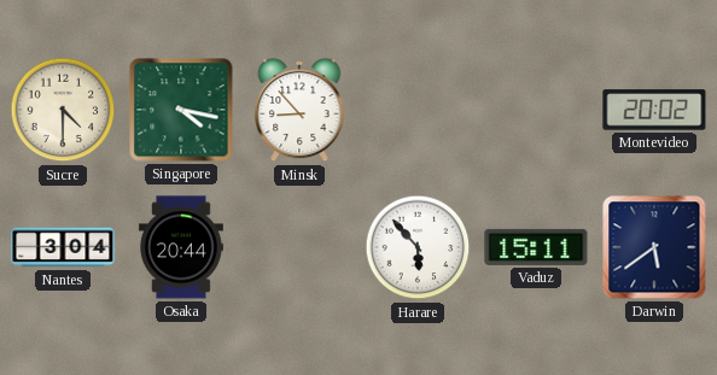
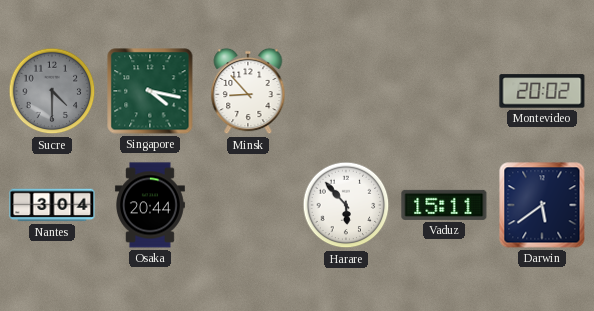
Sucre dial: cream -> grey (52, 91)
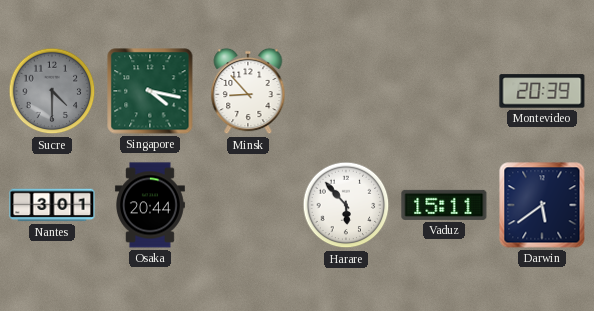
Montevideo: 20:02 -> 20:39 (542, 91)
Nantes: 3:04 -> 3:01 (52, 205)
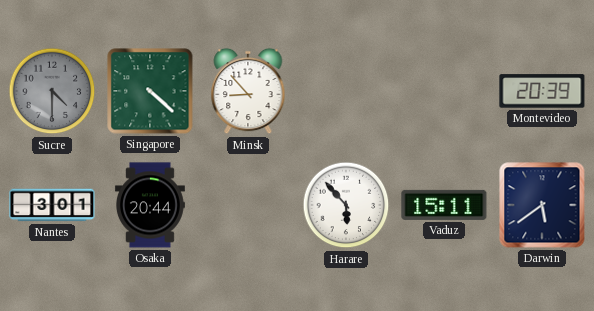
Singapore: 4:17 -> 4:22 (150, 91)
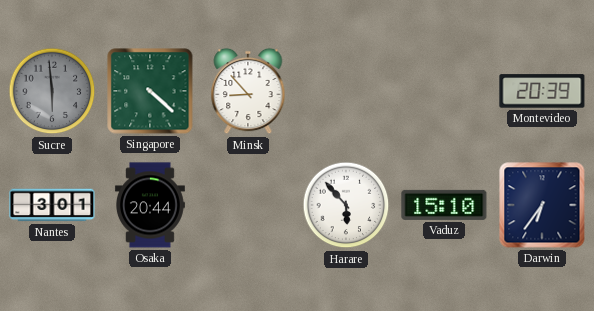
Sucre: 4:30 -> 5:59 (52, 91)
Vaduz: 15:11 -> 15:10 (444, 205)
Darwin: 5:39 -> 6:36 (542, 205)
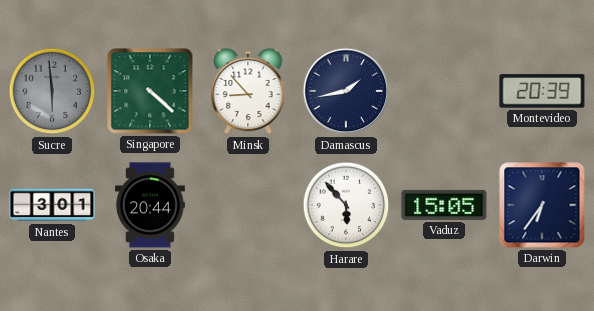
Damascus: none -> 1:43 (346, 91)
Vaduz: 15:10 -> 15:05 (444, 205)
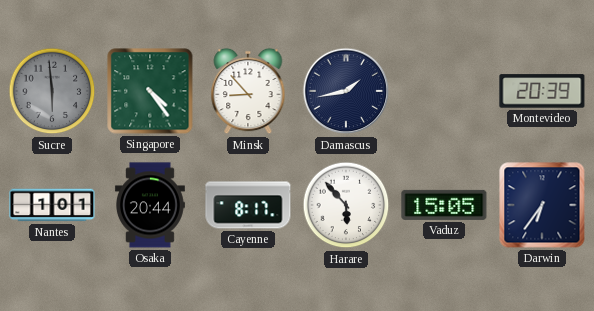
Singapore: 4:22 -> 4:24 (150, 91)
Nantes: 3:01 -> 1:01 (52, 205)
Cayenne: none -> 8:17 (248, 205)
